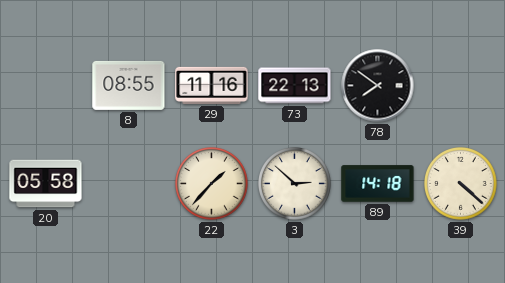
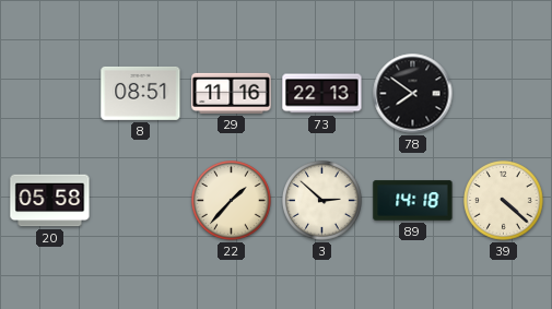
8: 08:55 -> 08:51 (141, 93)
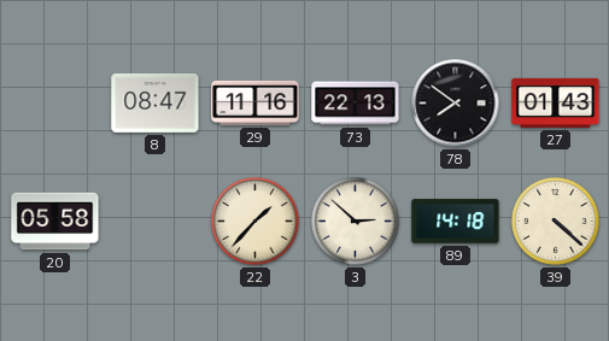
8: 08:51 -> 08:47 (156, 102)
27: none -> 01:43 (556, 102)
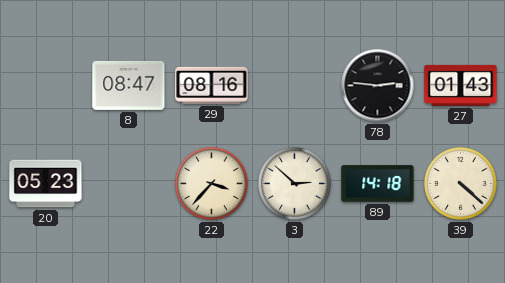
29: 11:16 -> 08:16 (212, 85)
73: 22:13 -> none (356, 104)
78: 7:51 -> 2:46 (378, 86)
20: 05:58 -> 05:23 (46, 184)
22: 1:37 -> 3:37 (212, 184)
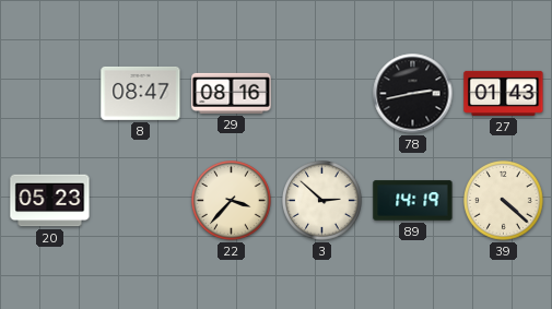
78: 2:46 -> 2:43 (413, 94)
89: 14:18 -> 14:19 (413, 201)
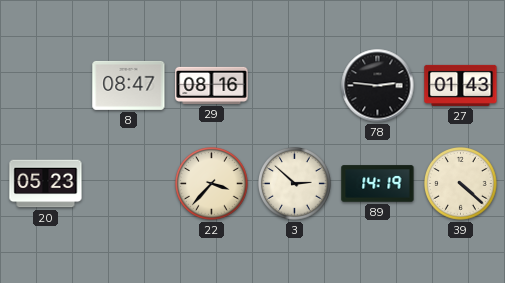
78: 2:43 -> 2:46 (378, 86)
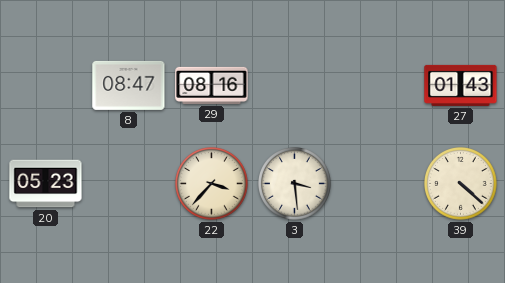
78: 2:46 -> none (378, 86)
3: 2:52 -> 3:29 (295, 184)
89: 14:19 -> none (378, 184)
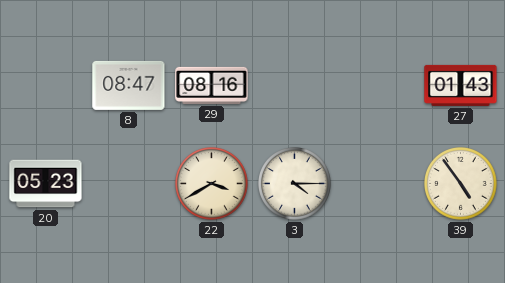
22: 3:37 -> 3:40 (212, 184)
3: 3:29 -> 4:15 (295, 184)
39: 4:22 -> 4:54 (461, 184)
